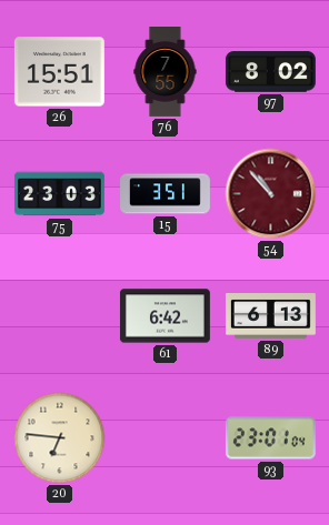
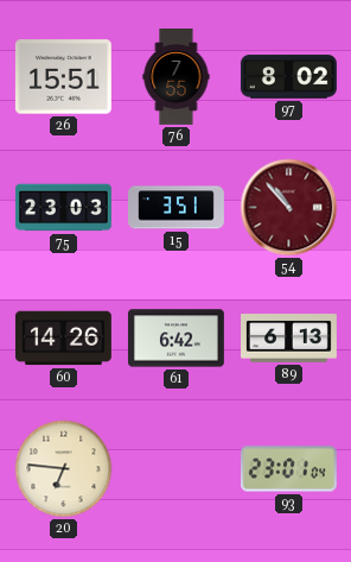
60: none -> 14:26 (63, 339)
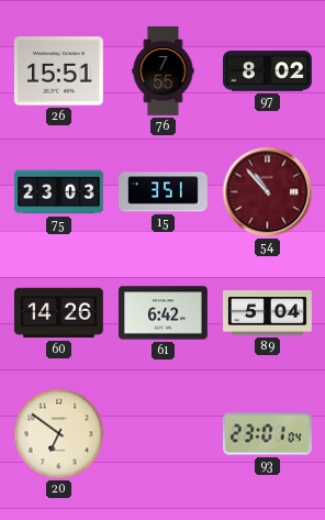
89: 6:13 -> 5:04 (268, 313)
20: 6:46 -> 6:51 (59, 434)
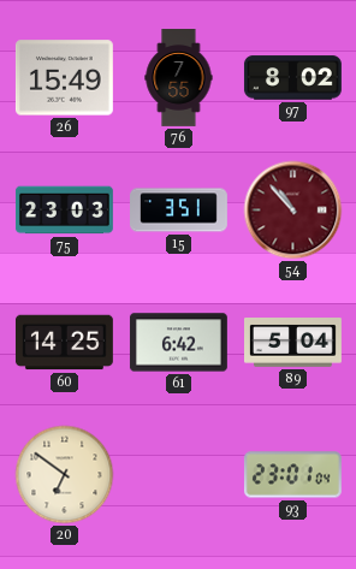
26: 15:51 -> 15:49 (64, 78)
60: 14:26 -> 14:25 (64, 343)
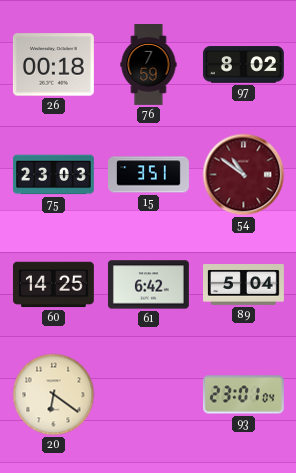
26: 15:49 -> 00:18 (53, 65)
76: 7:55 -> 7:59 (149, 65)
54: 10:53 -> 10:51 (244, 175)
20: 6:51 -> 6:21 (54, 395)
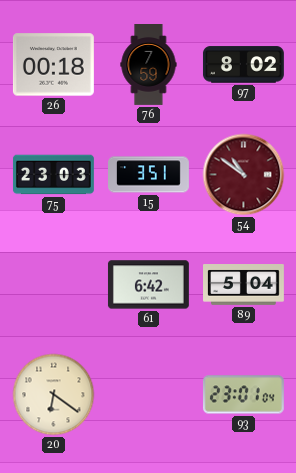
60: 14:25 -> none (53, 285)
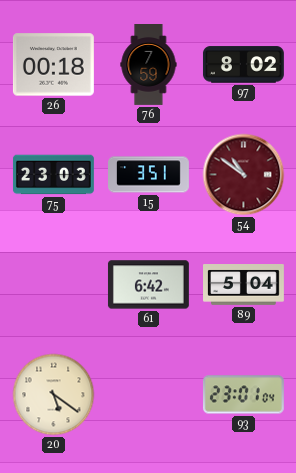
20: 6:21 -> 5:21 (54, 395)
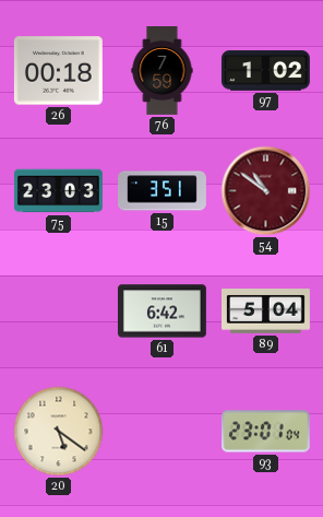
97: 8:02 -> 1:02 (265, 71)
